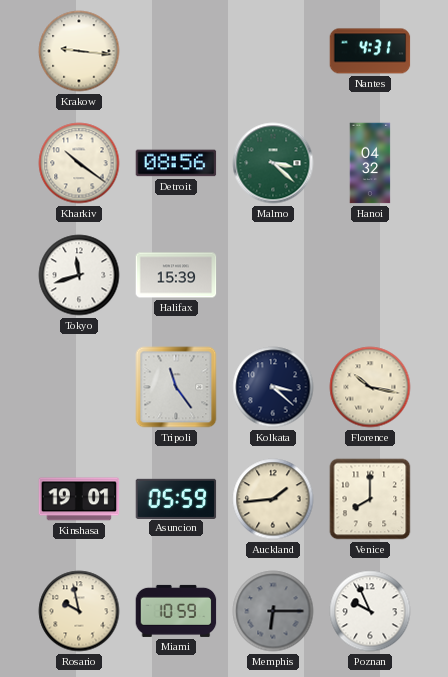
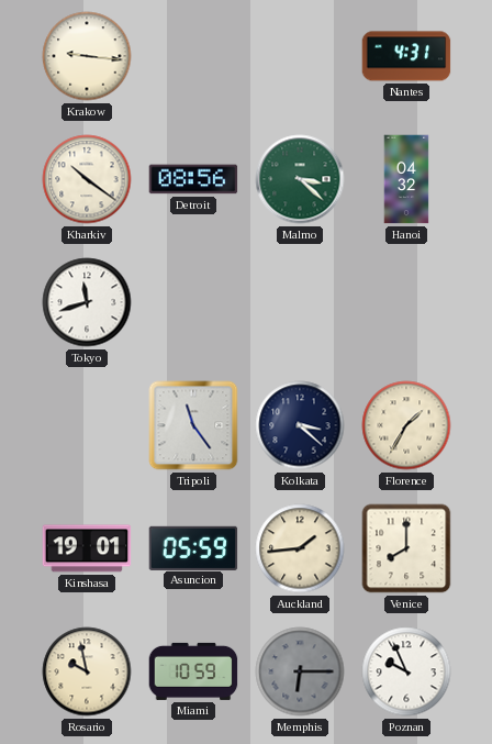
Halifax: 15:39 -> none (176, 275)
Florence: 10:17 -> 1:35 (406, 425)
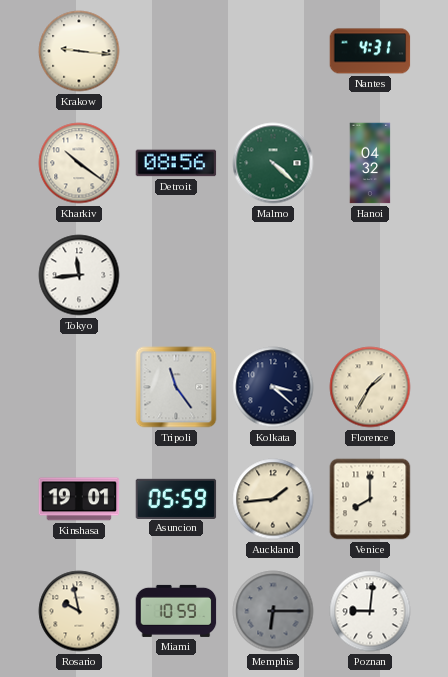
Malmo: 3:22 -> 4:22 (273, 163)
Tokyo: 11:42 -> 11:44 (79, 275)
Poznan: 9:56 -> 9:01 (370, 611)
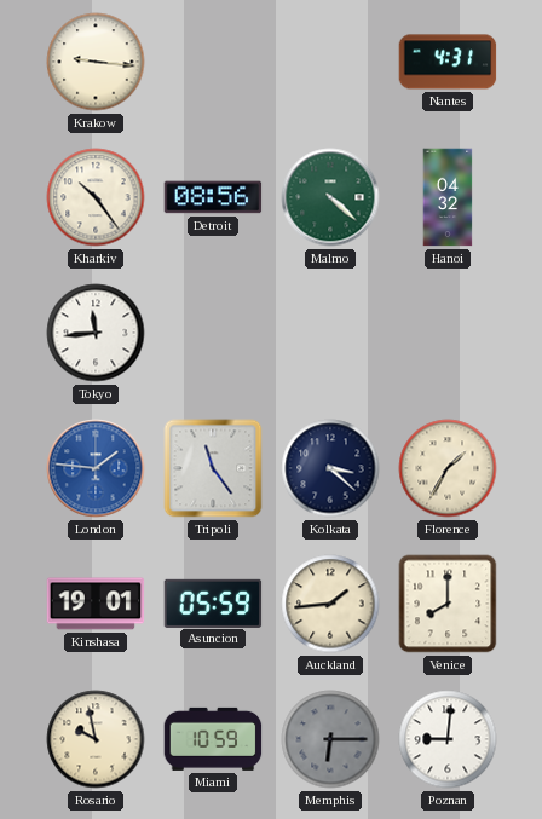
Kharkiv: 10:21 -> 10:24 (96, 197)
London: none -> 1:46 (96, 468)
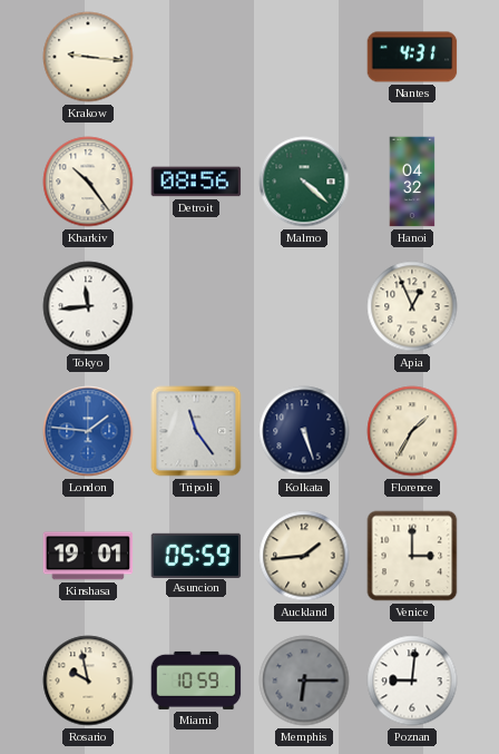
Apia: none -> 12:56 (412, 306)
Kolkata: 3:22 -> 5:27 (304, 431)
Venice: 8:00 -> 3:00 (412, 556)
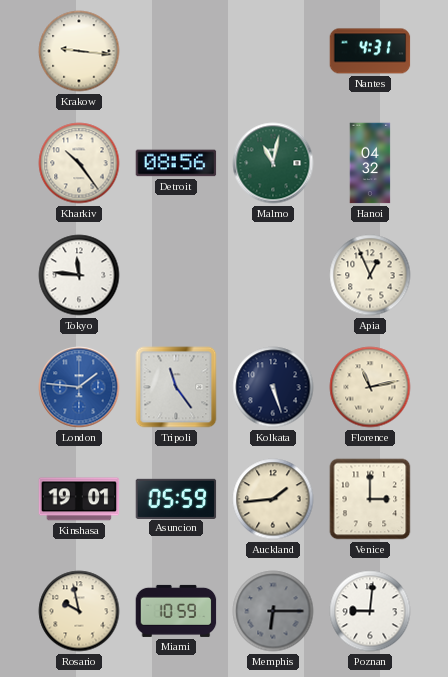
Malmo: 4:22 -> 11:02 (273, 163)
Tokyo: 11:44 -> 11:46 (79, 275)
Florence: 1:35 -> 11:13 (370, 387)
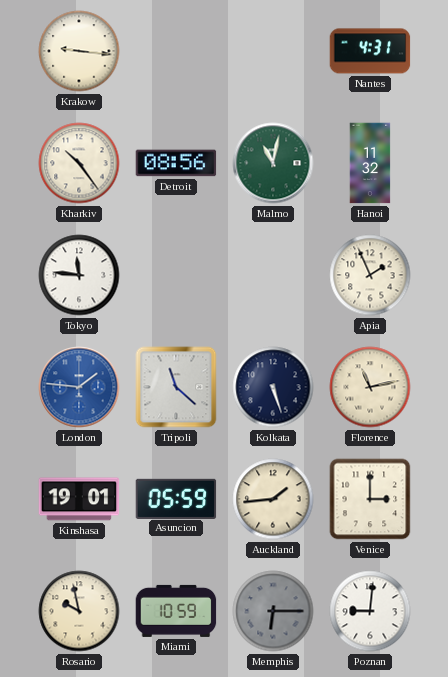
Hanoi: 04:32 -> 11:32 (370, 163)
Apia: 12:56 -> 1:56 (370, 275)
Tripoli: 11:24 -> 11:22 (176, 387)
